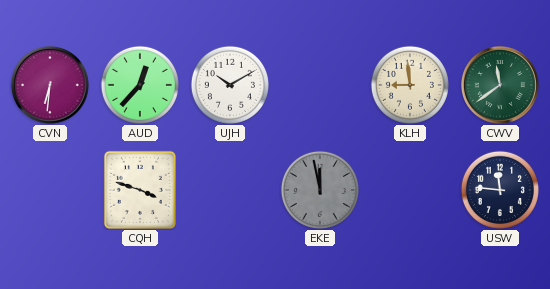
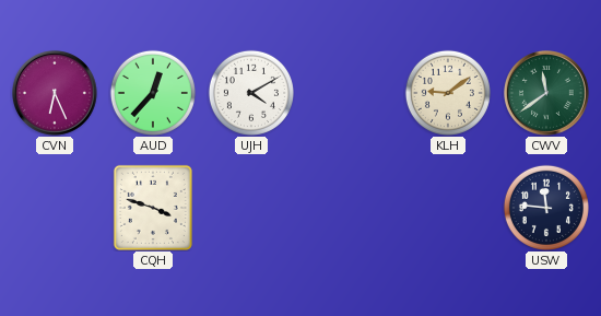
CVN: 6:31 -> 6:26 (56, 94)
UJH: 10:10 -> 4:10 (251, 93)
KLH: 8:59 -> 9:09 (448, 93)
EKE: 11:58 -> none (320, 190)
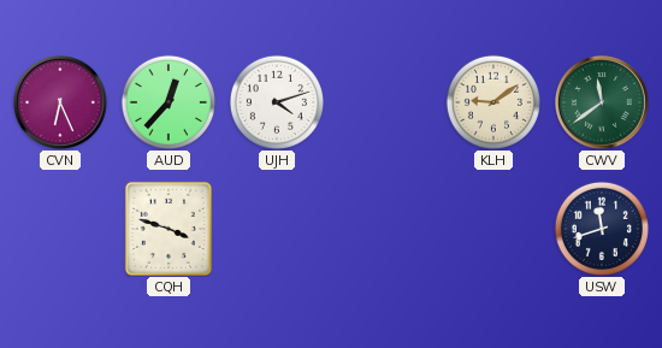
UJH: 4:10 -> 4:12 (277, 102)
USW: 11:46 -> 11:42 (602, 229)
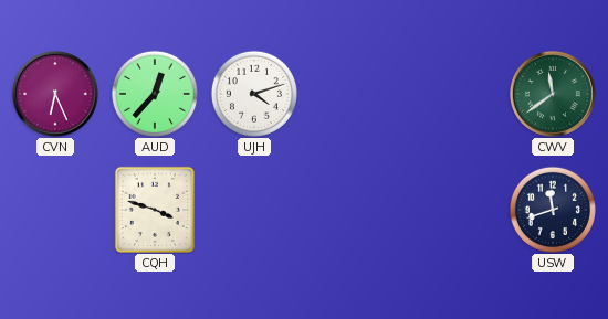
KLH: 9:09 -> none (493, 102)
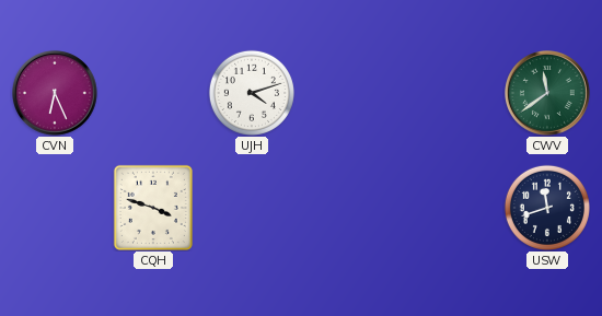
AUD: 12:37 -> none (155, 94)
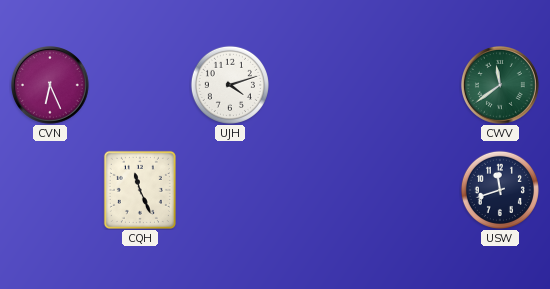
CQH: 3:48 -> 11:26 (140, 190)
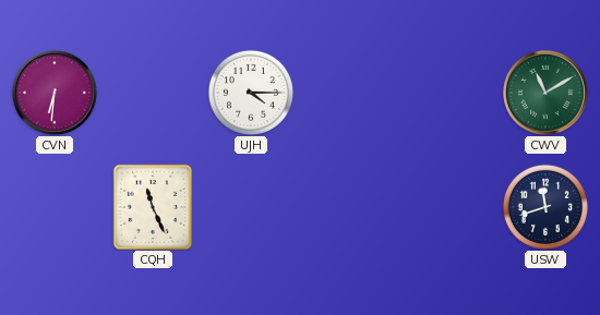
CVN: 6:26 -> 6:31 (56, 94)
UJH: 4:12 -> 4:15 (251, 93)
CWV: 11:39 -> 11:10 (547, 94)
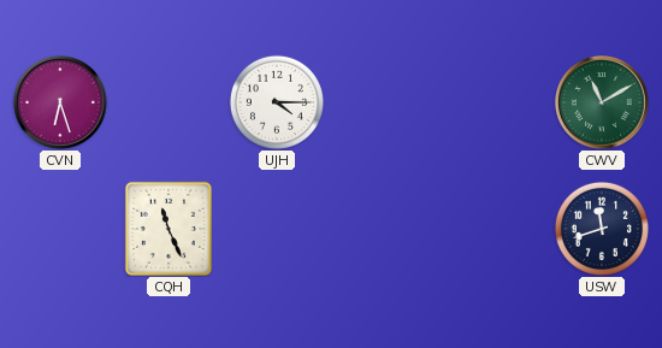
CVN: 6:31 -> 6:27 (61, 104)
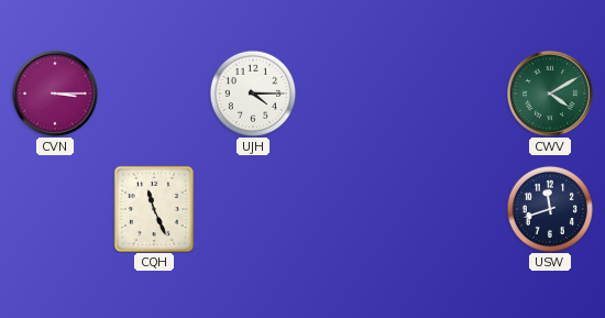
CVN: 6:27 -> 3:15 (56, 95)
CWV: 11:10 -> 4:10 (551, 95)
